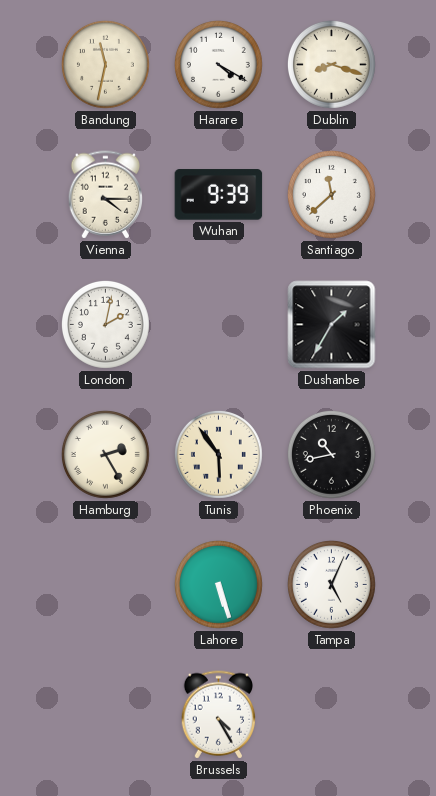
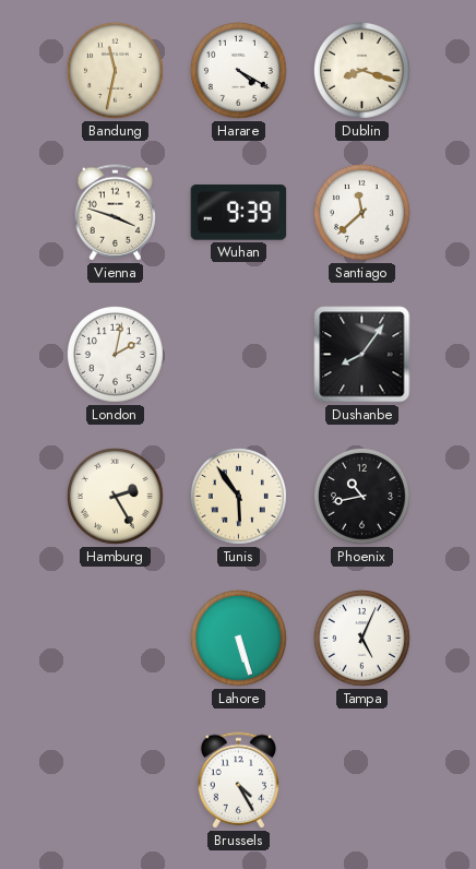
Vienna: 4:15 -> 3:48 (115, 213)
Dushanbe: 1:35 -> 8:06 (362, 355)
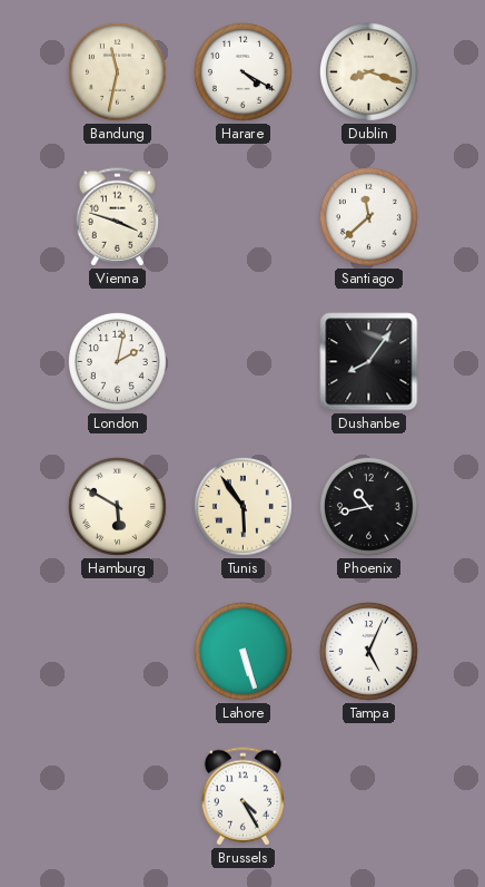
Wuhan: 9:39 -> none (239, 213)
Hamburg: 2:25 -> 5:50 (117, 506)
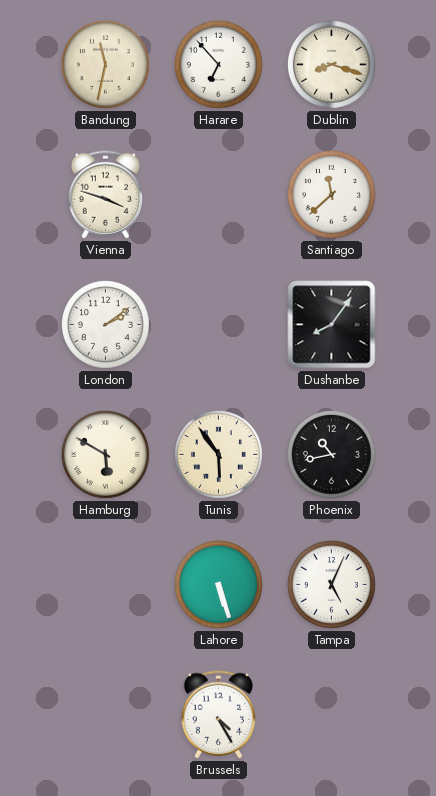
Harare: 4:20 -> 6:53 (218, 64)
London: 2:02 -> 2:09 (105, 324)
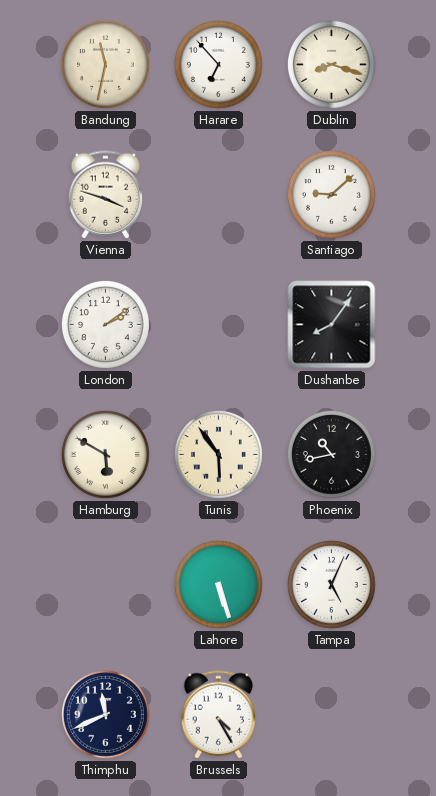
Santiago: 11:38 -> 9:08 (331, 194)
Thimphu: none -> 11:41 (105, 714)
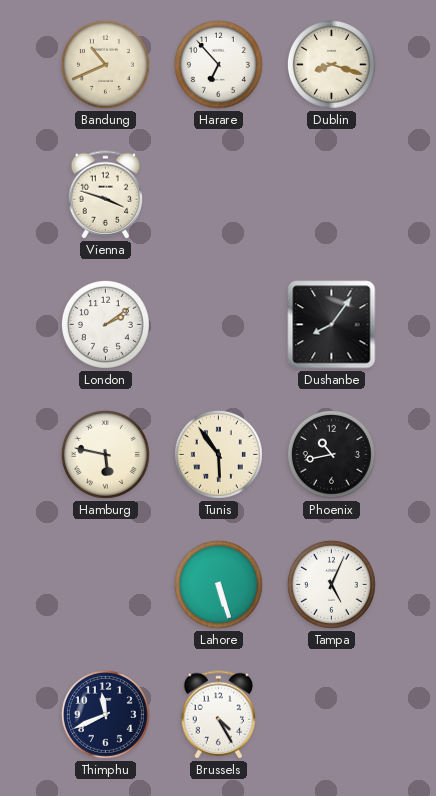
Bandung: 11:32 -> 10:41 (105, 64)
Santiago: 9:08 -> none (331, 194)
Hamburg: 5:50 -> 5:47 (105, 454)
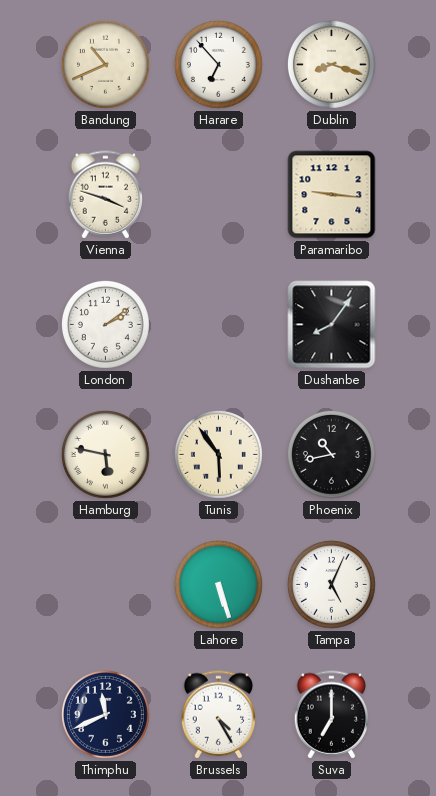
Paramaribo: none -> 9:16 (332, 195)
Suva: none -> 7:00 (331, 715)
